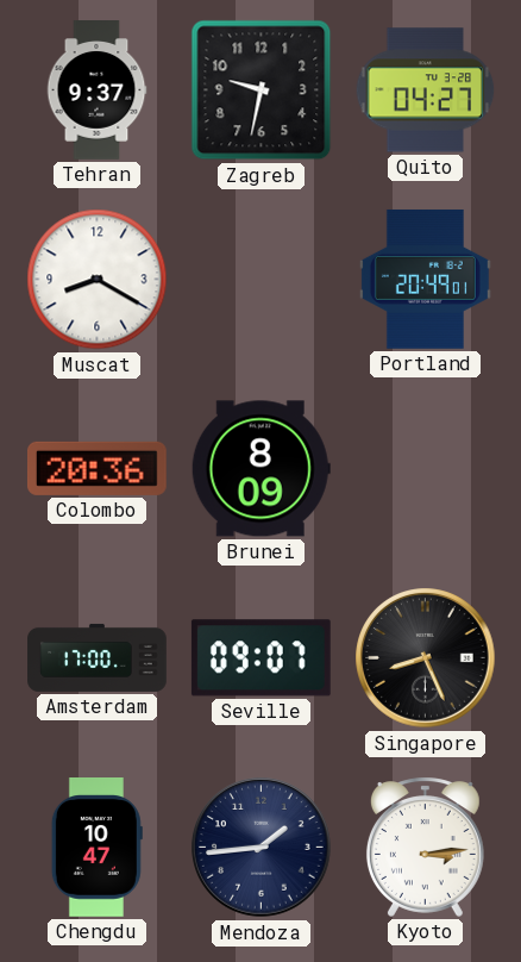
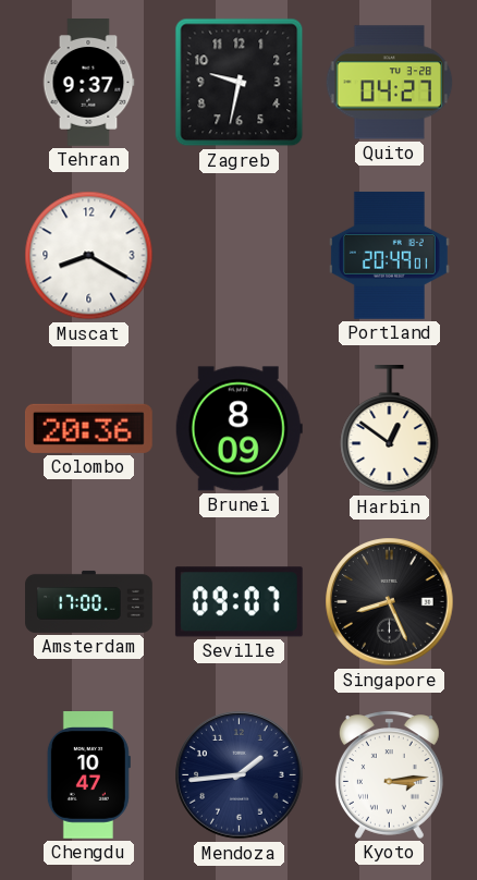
Harbin: none -> 12:51 (390, 430)
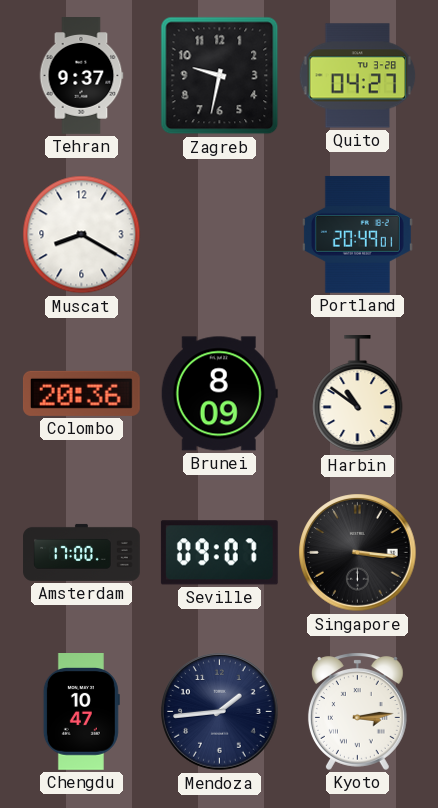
Harbin: 12:51 -> 10:51 (358, 395)
Singapore: 8:26 -> 3:16 (358, 553)
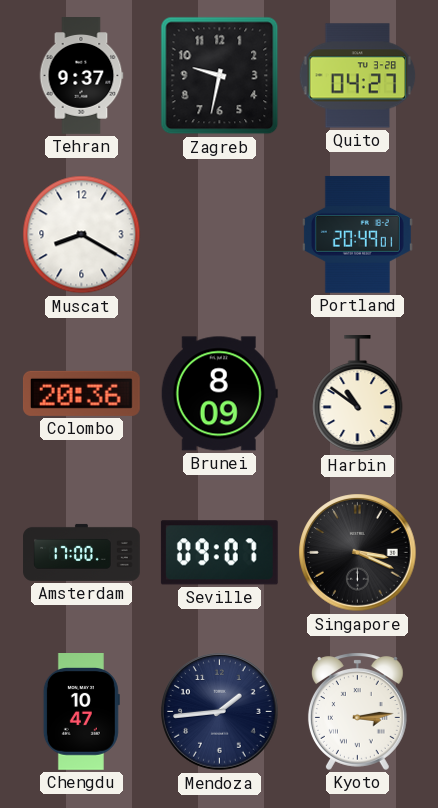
Singapore: 3:16 -> 3:19 (358, 553)
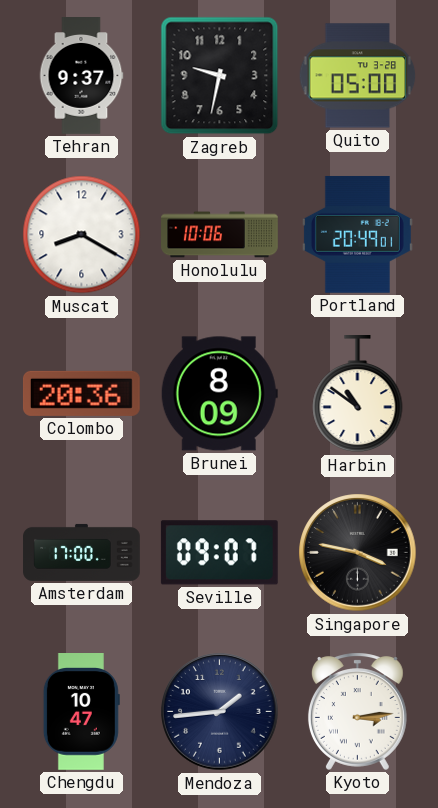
Quito: 04:27 -> 05:00 (358, 76)
Honolulu: none -> 10:06 (220, 235)
Singapore: 3:19 -> 3:47 (358, 553)
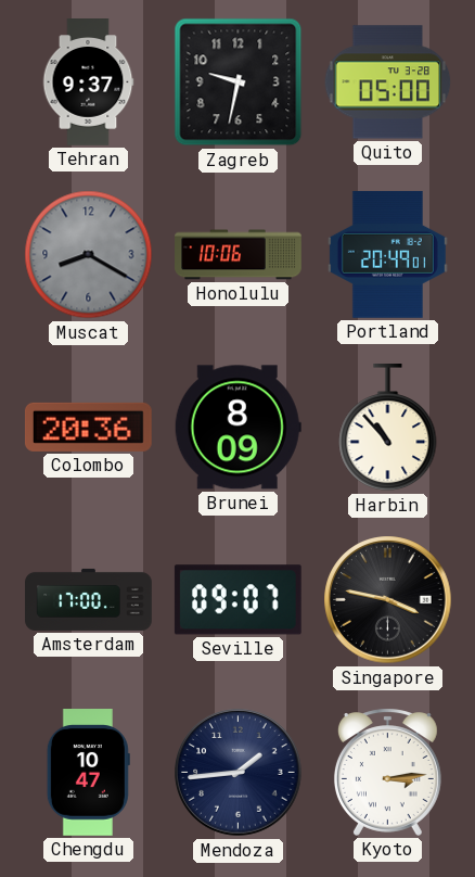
Muscat dial: white -> grey (89, 255)
Harbin: 10:51 -> 10:53 (388, 429)
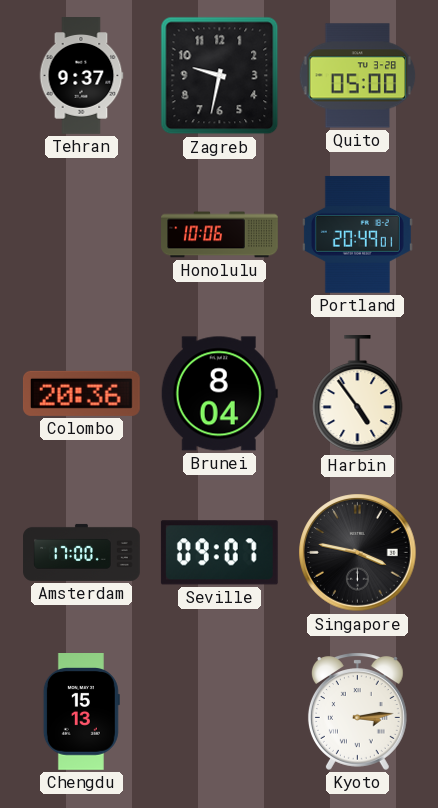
Muscat: 8:20 -> none (89, 255)
Brunei: 8:09 -> 8:04 (219, 394)
Harbin: 10:53 -> 4:54 (358, 395)
Chengdu: 10:47 -> 15:13 (81, 712)
Mendoza: 1:44 -> none (239, 773)
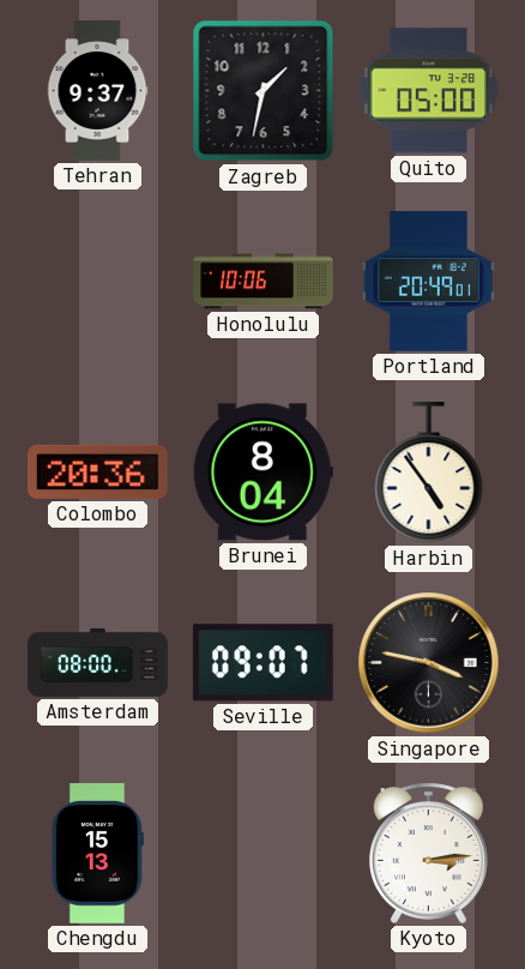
Zagreb: 9:32 -> 1:32 (264, 91)
Amsterdam: 17:00 -> 08:00 (98, 662)
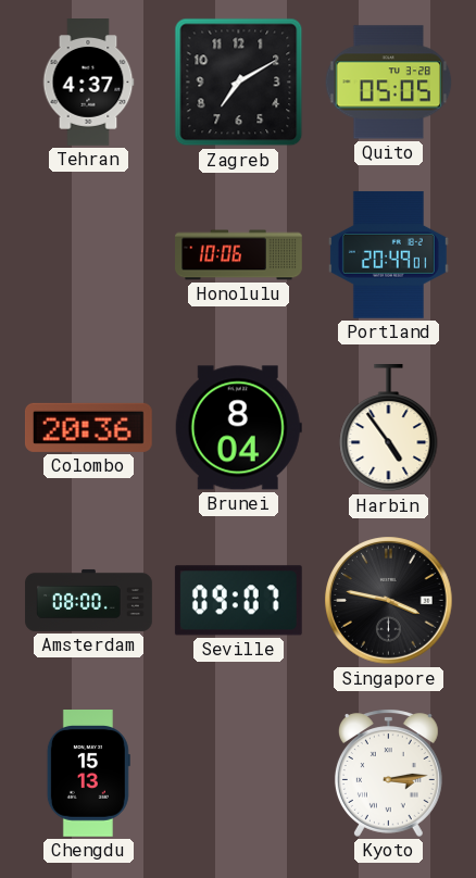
Tehran: 9:37 -> 4:37 (88, 83)
Zagreb: 1:32 -> 7:10 (239, 83)
Quito: 05:00 -> 05:05 (389, 83)
